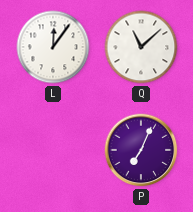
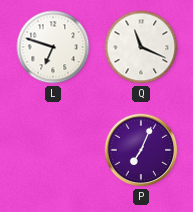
L: 12:06 -> 6:48 (53, 47)
Q: 11:08 -> 11:19 (141, 47)
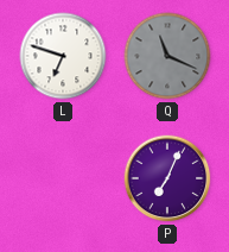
Q dial: white -> grey (167, 56)
